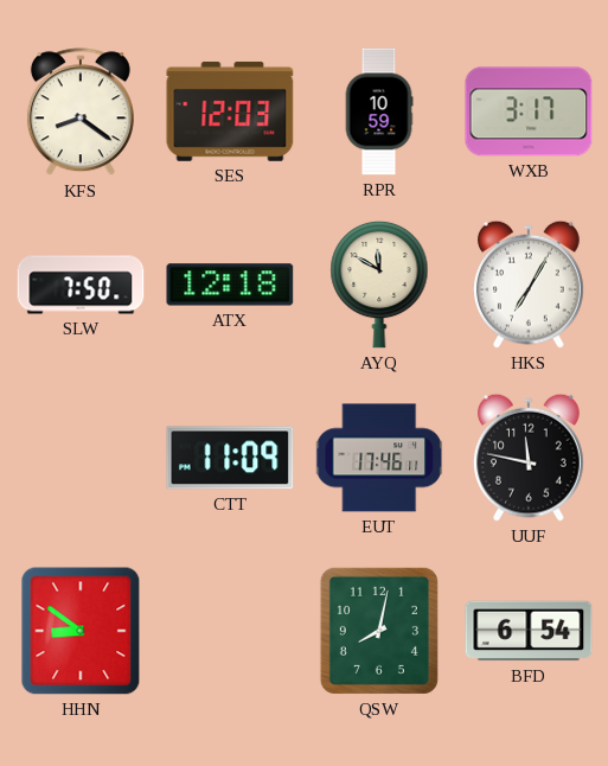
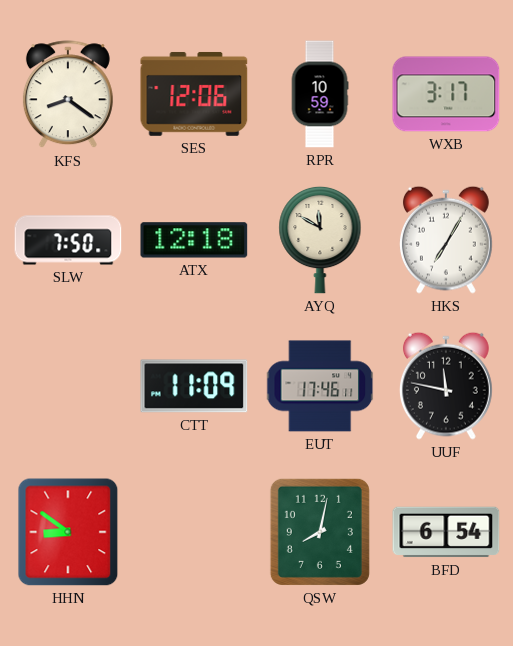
SES: 12:03 -> 12:06 (194, 94)
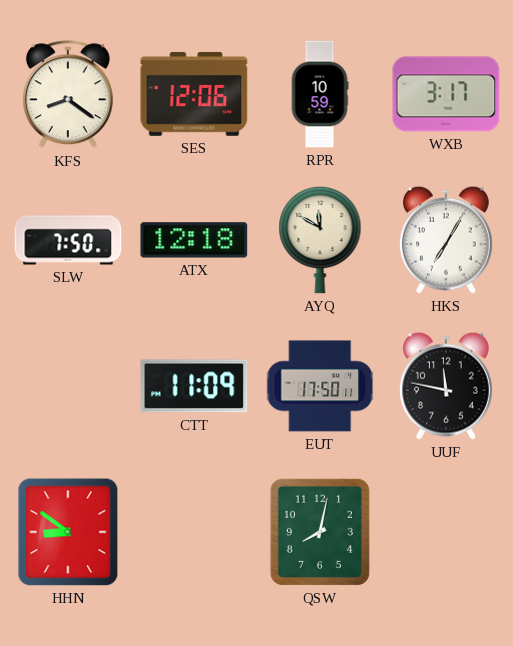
EUT: 17:46 -> 17:50 (321, 386)
BFD: 6:54 -> none (446, 532)
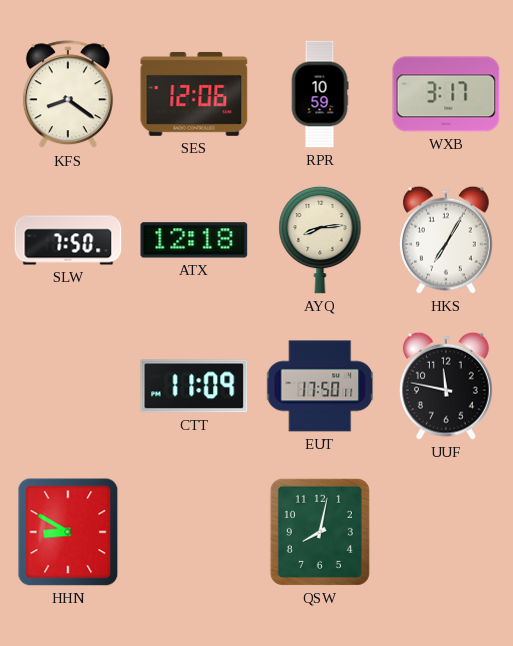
AYQ: 11:50 -> 8:14 (320, 240)
HHN: 8:51 -> 8:50 (68, 532)
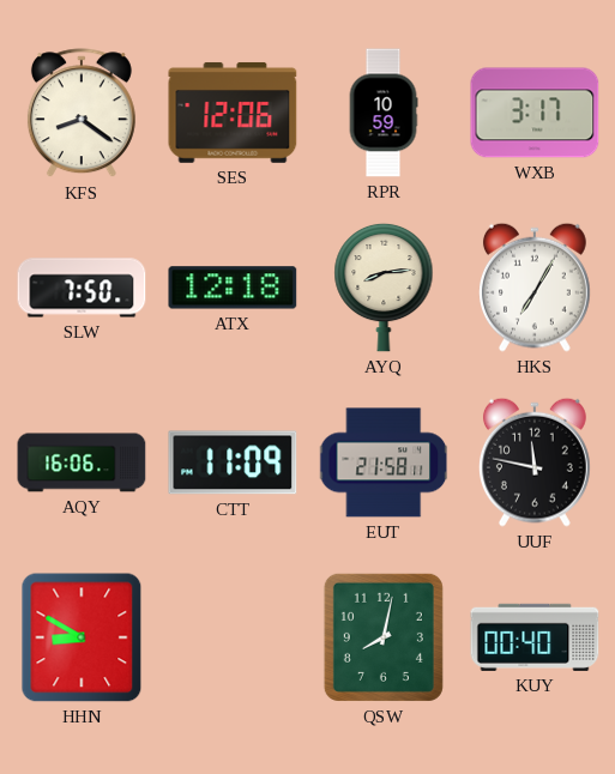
AQY: none -> 16:06 (82, 462)
EUT: 17:50 -> 21:58 (385, 462)
KUY: none -> 00:40 (535, 637)
